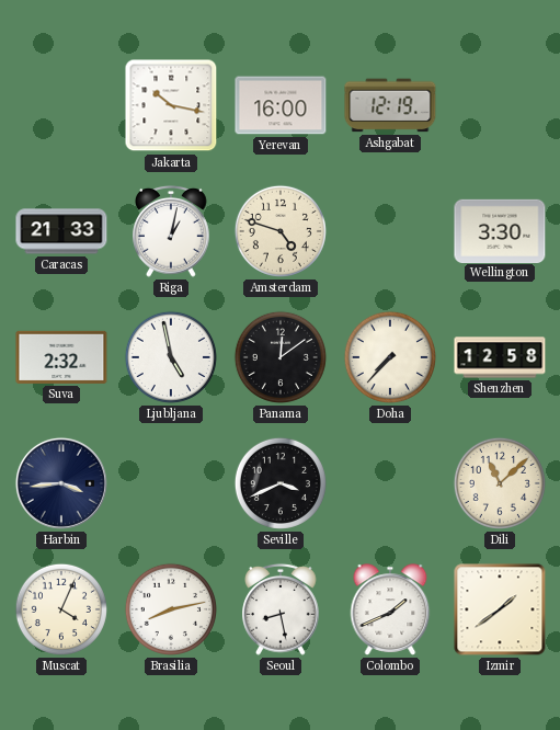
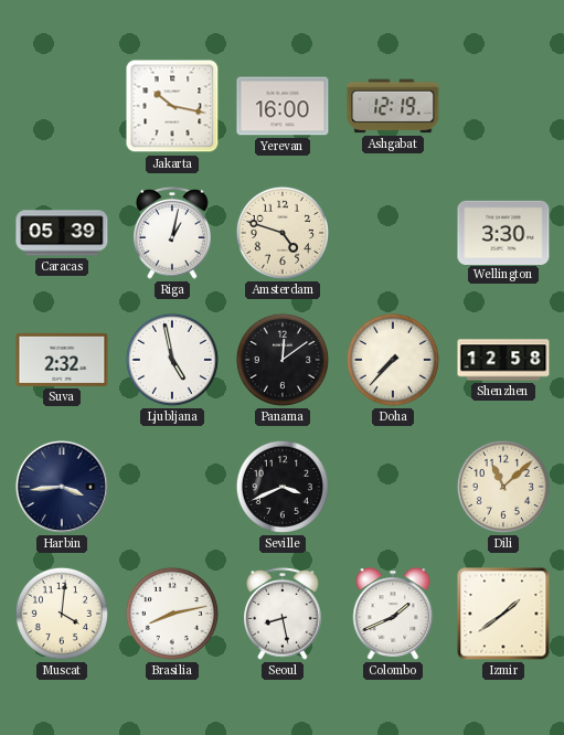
Caracas: 21:33 -> 05:39 (62, 233)
Muscat: 4:04 -> 4:01 (62, 614)
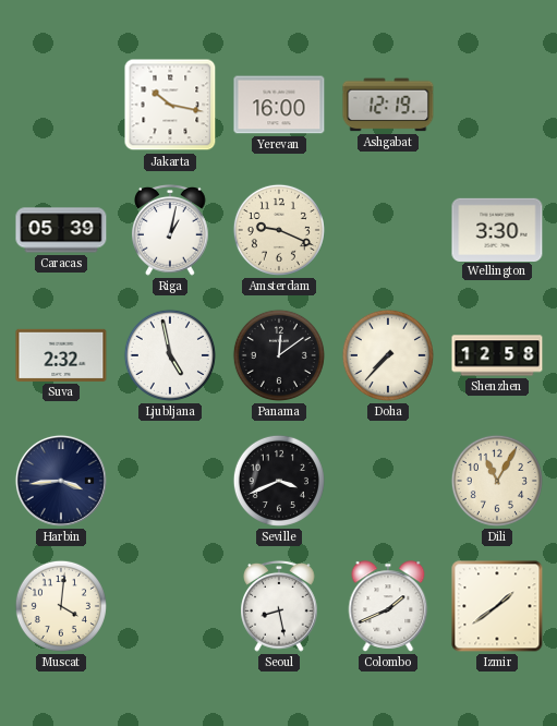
Amsterdam: 4:48 -> 9:19 (279, 230)
Dili: 11:08 -> 11:05 (497, 481)
Brasilia: 8:13 -> none (172, 614)
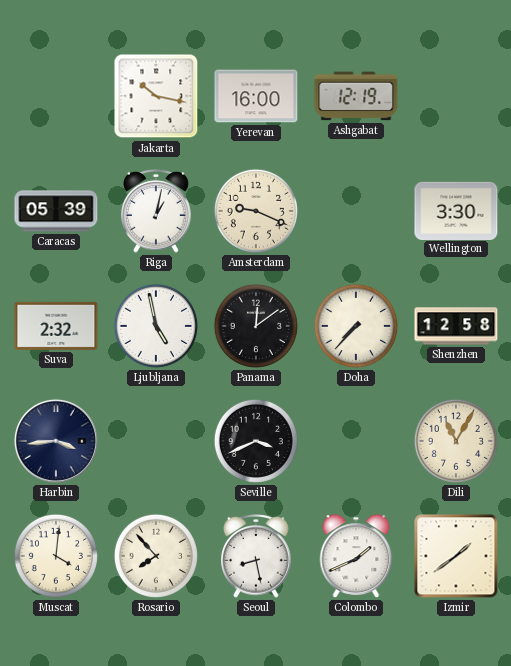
Rosario: none -> 7:53 (156, 556)
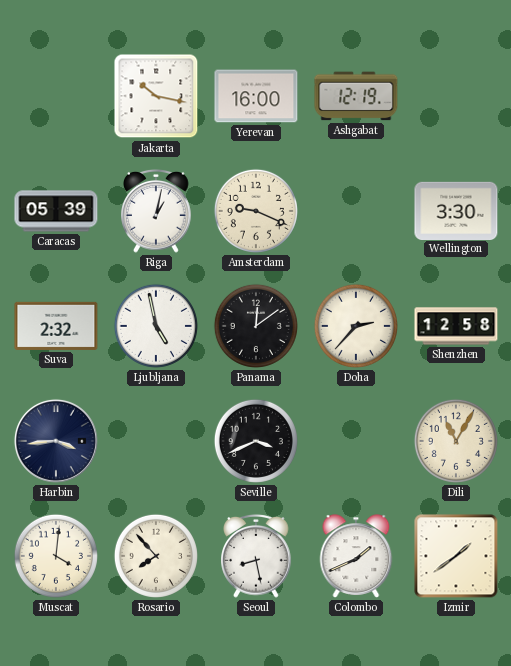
Doha: 7:37 -> 2:37 (356, 326)
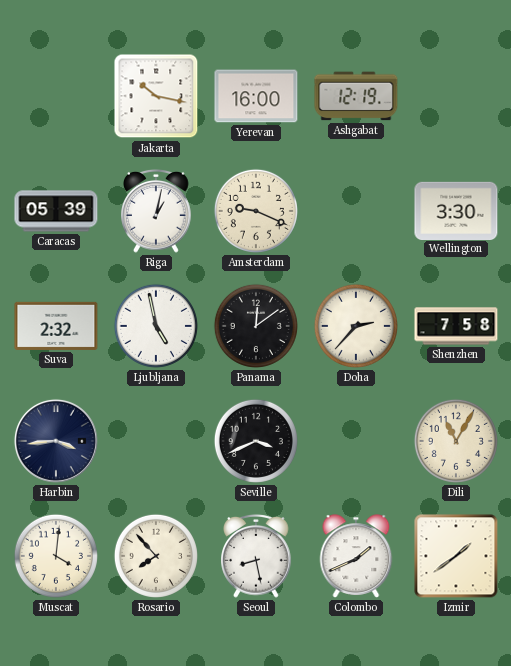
Shenzhen: 12:58 -> 7:58 (456, 326)
